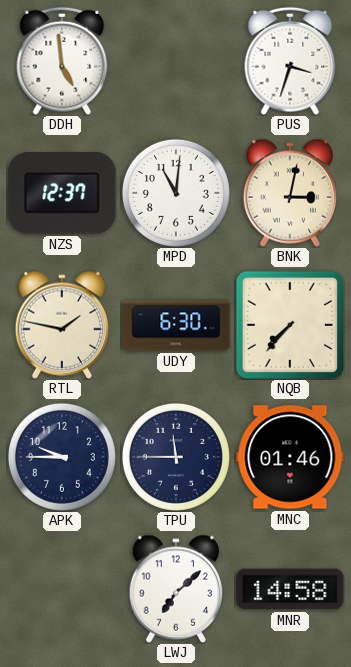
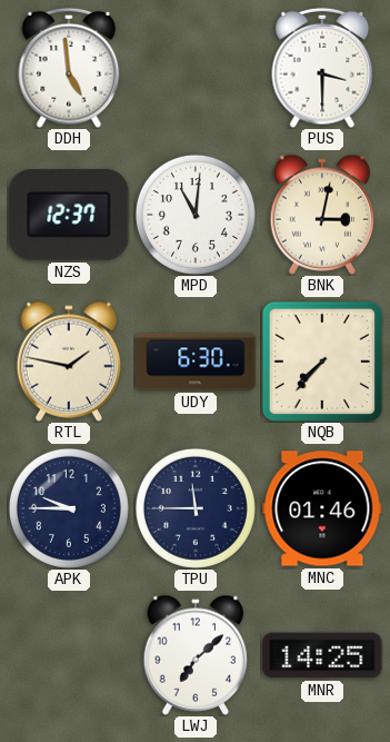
PUS: 3:33 -> 3:30 (322, 68)
MNR: 14:58 -> 14:25 (322, 655)
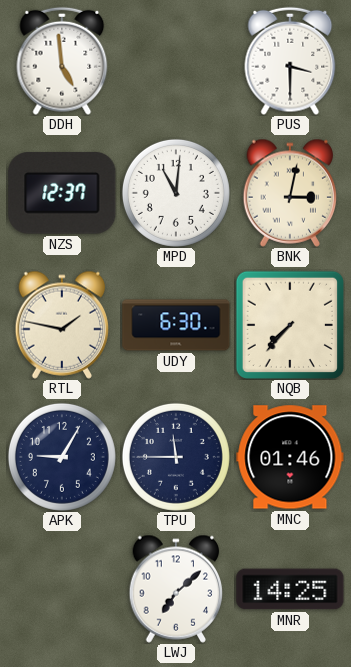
APK: 9:45 -> 9:05 (62, 457)
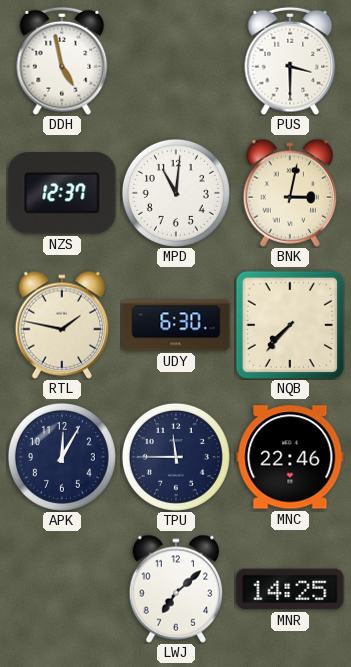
DDH: 4:59 -> 4:58 (62, 61)
APK: 9:05 -> 12:05 (62, 457)
MNC: 01:46 -> 22:46 (290, 457)
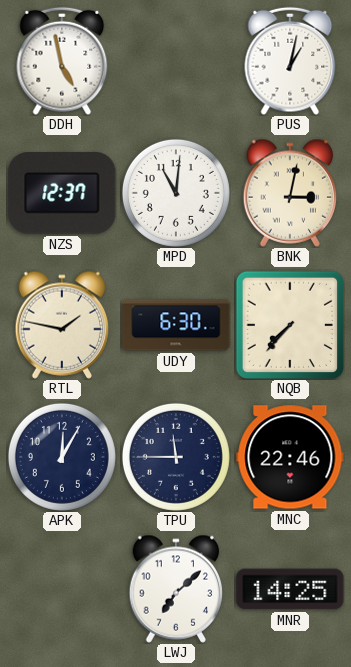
PUS: 3:30 -> 1:02 (290, 61)
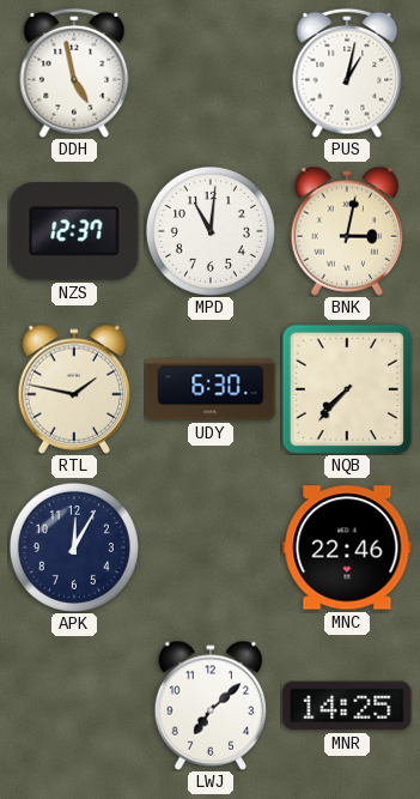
TPU: 11:45 -> none (176, 457)
